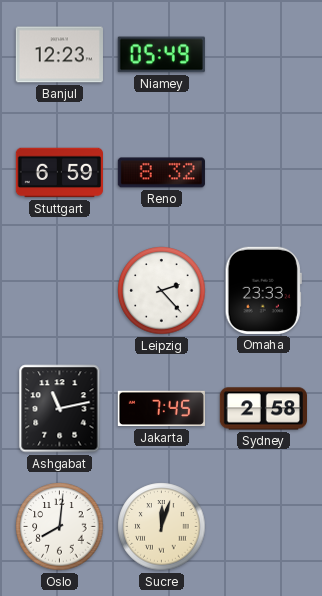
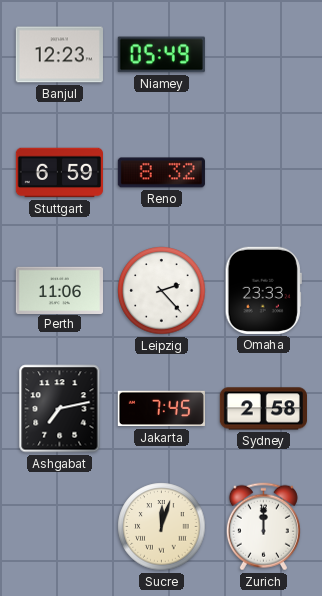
Perth: none -> 11:06 (59, 290)
Ashgabat: 11:13 -> 7:13 (60, 409)
Oslo: 8:01 -> none (60, 527)
Zurich: none -> 12:00 (263, 527)
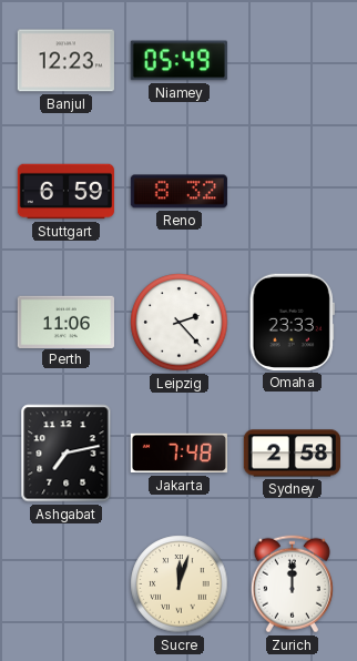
Jakarta: 7:45 -> 7:48 (178, 454)
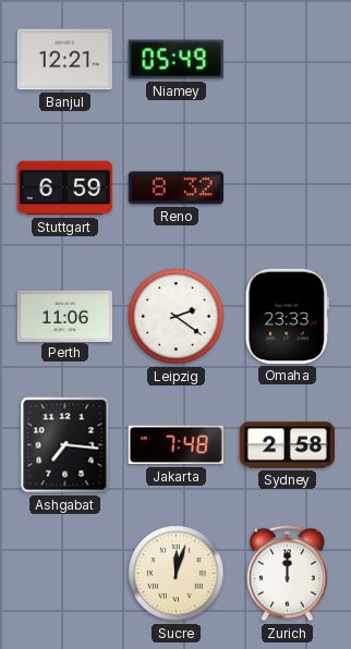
Banjul: 12:23 -> 12:21 (64, 60)
Leipzig: 2:23 -> 2:21 (177, 317)
Ashgabat: 7:13 -> 7:16 (65, 445)
